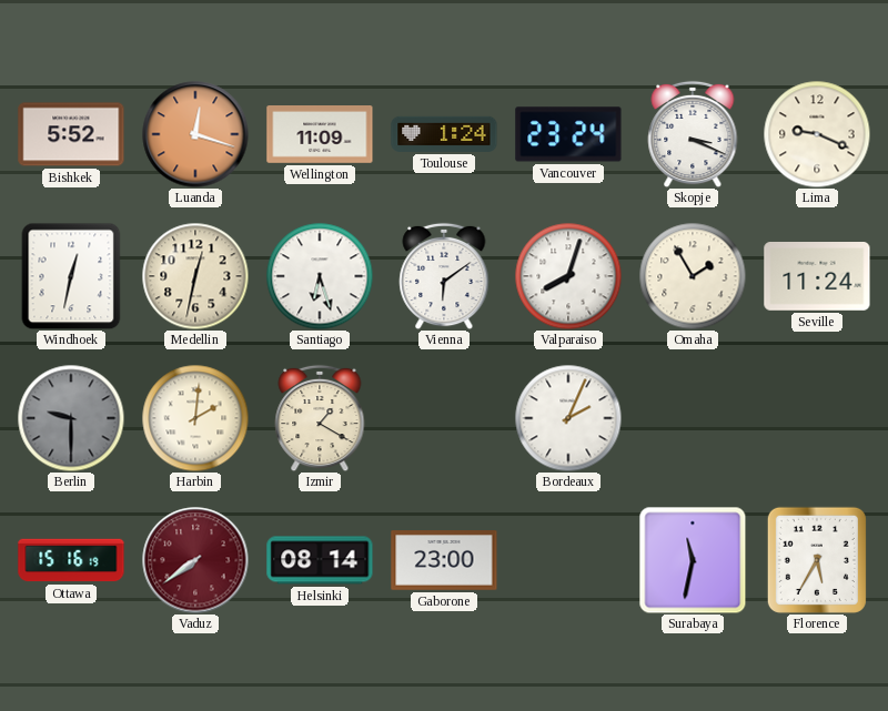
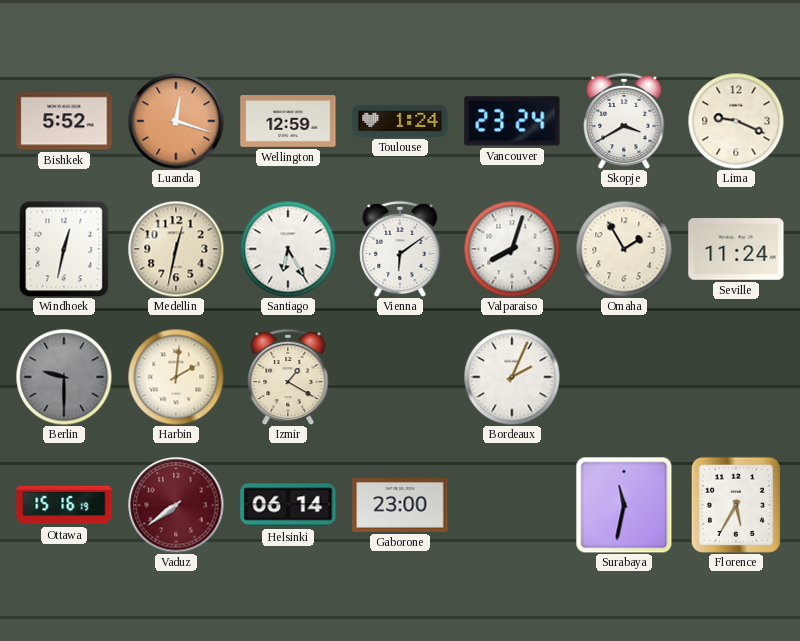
Wellington: 11:09 -> 12:59 (288, 122)
Skopje: 3:19 -> 3:40 (624, 121)
Santiago: 6:27 -> 6:25 (288, 249)
Helsinki: 08:14 -> 06:14 (288, 505)
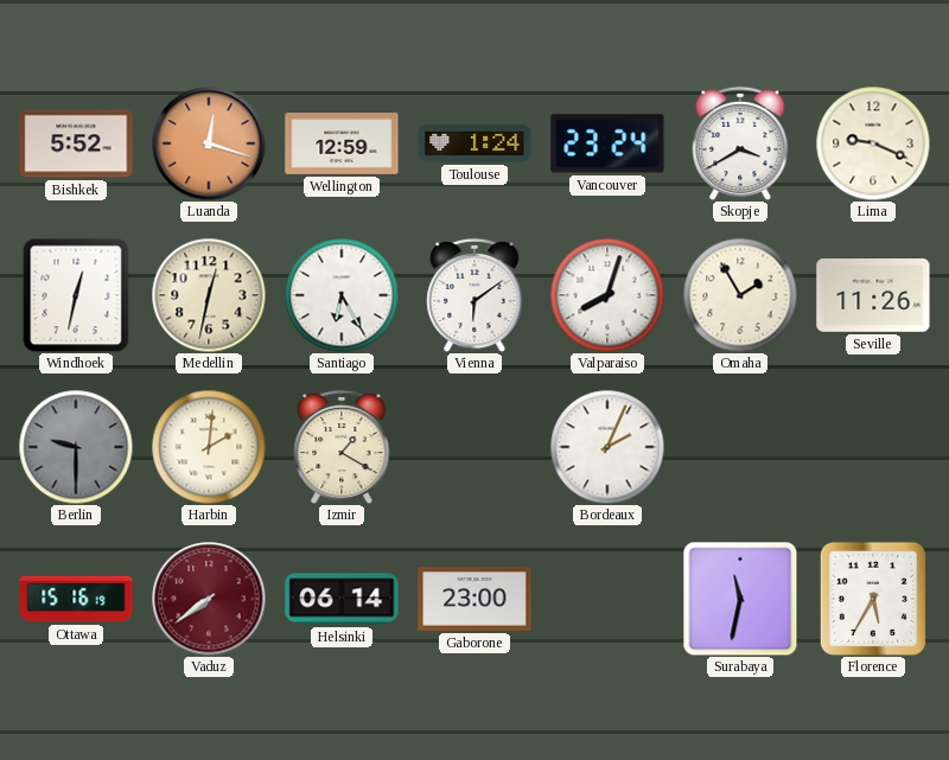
Seville: 11:24 -> 11:26 (873, 296)
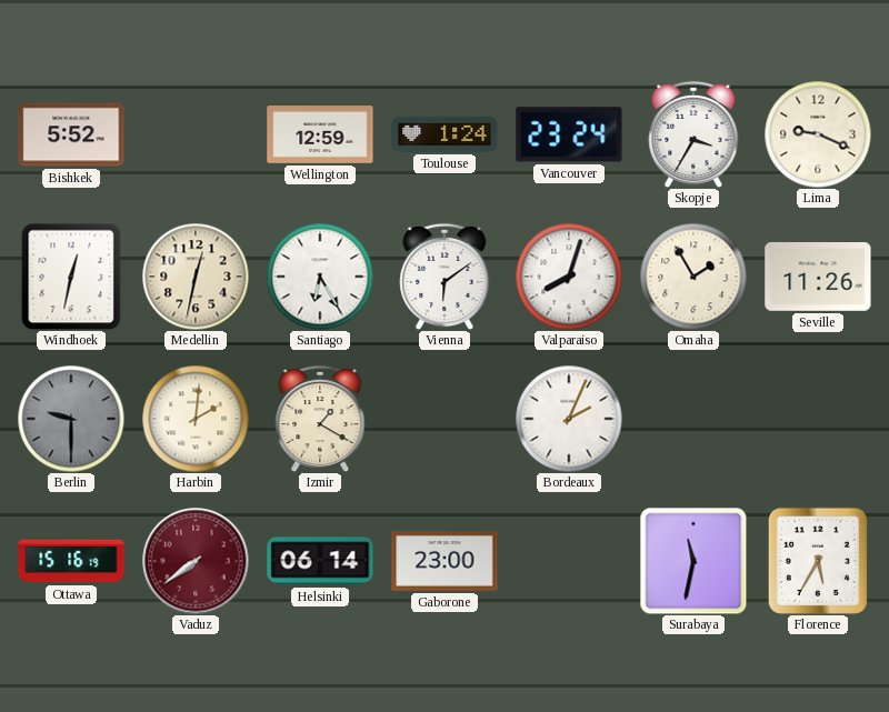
Luanda: 12:18 -> none (209, 143)
Skopje: 3:40 -> 3:35 (693, 134)
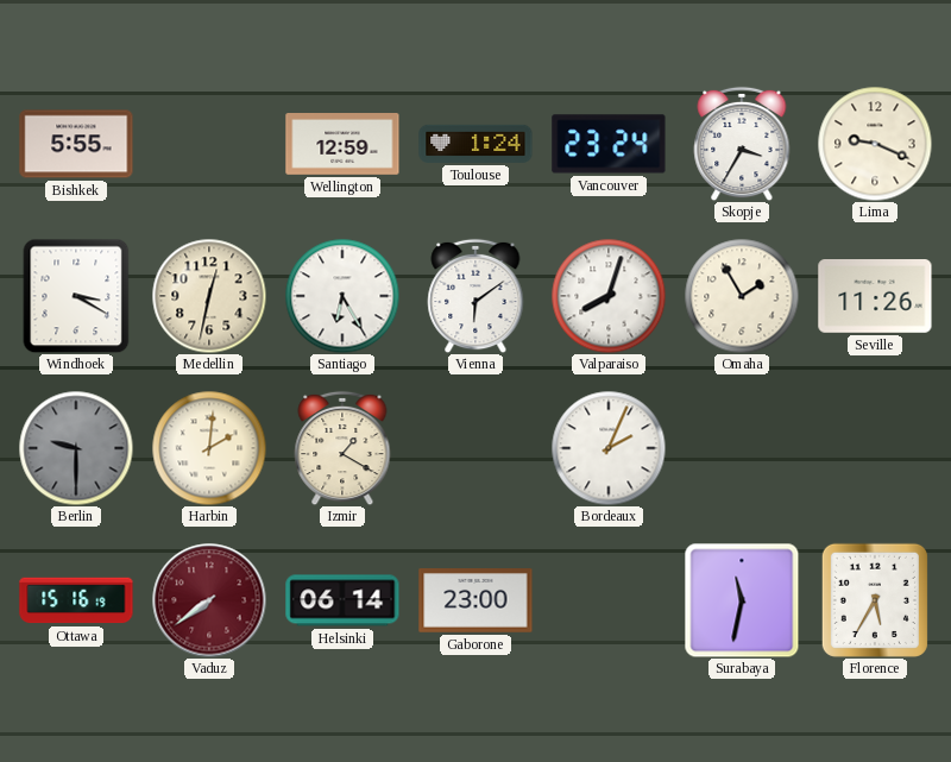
Bishkek: 5:52 -> 5:55 (76, 144)
Windhoek: 12:32 -> 3:20 (76, 296)
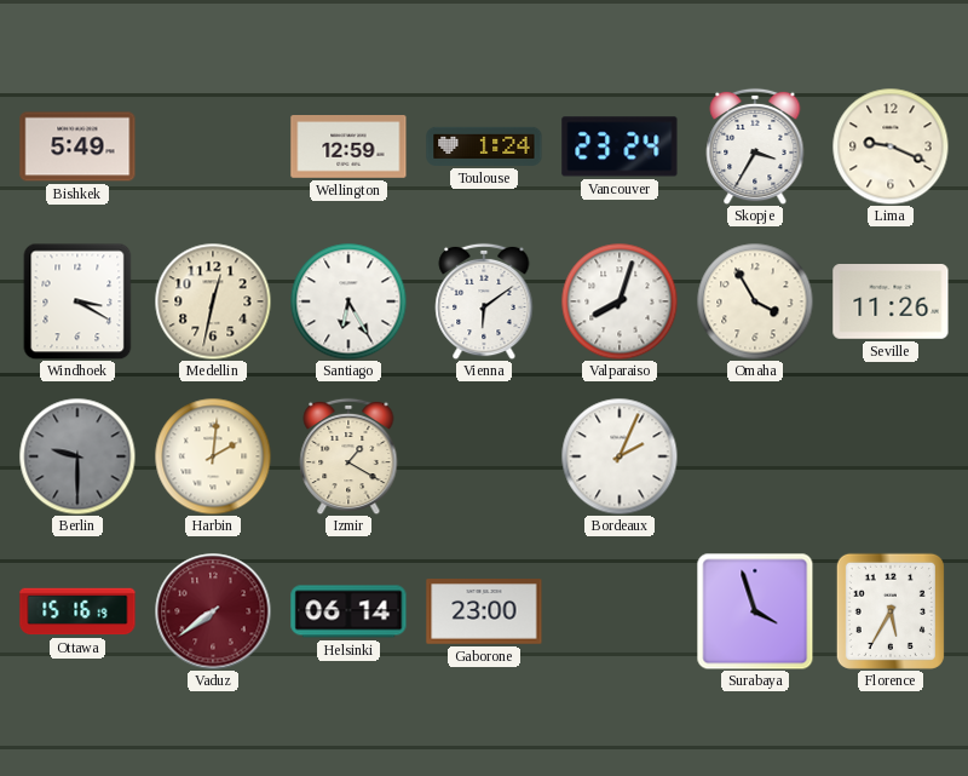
Bishkek: 5:55 -> 5:49 (77, 146)
Omaha: 1:55 -> 3:55 (755, 301)
Surabaya: 11:32 -> 3:57 (755, 611)
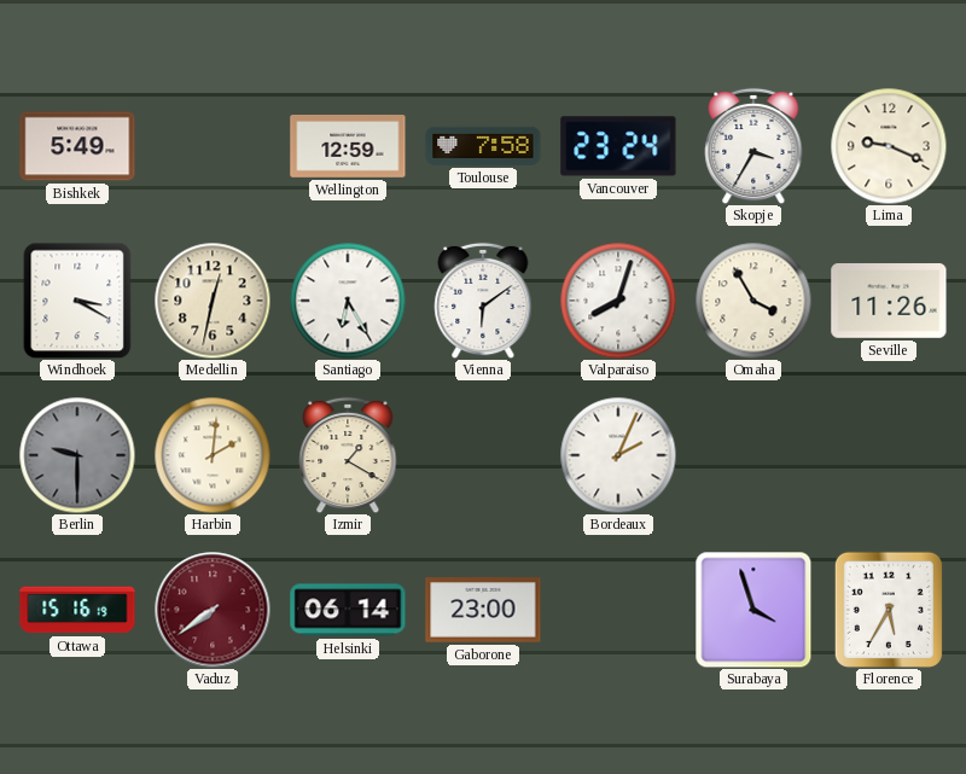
Toulouse: 1:24 -> 7:58 (483, 146)
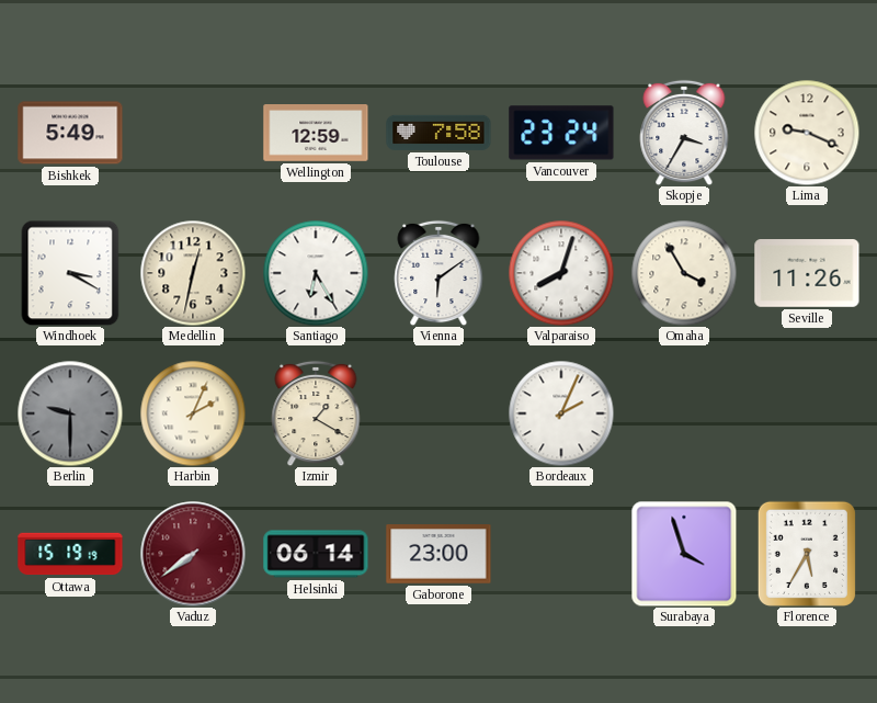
Harbin: 2:01 -> 2:04 (193, 413)
Ottawa: 15:16 -> 15:19 (70, 554)
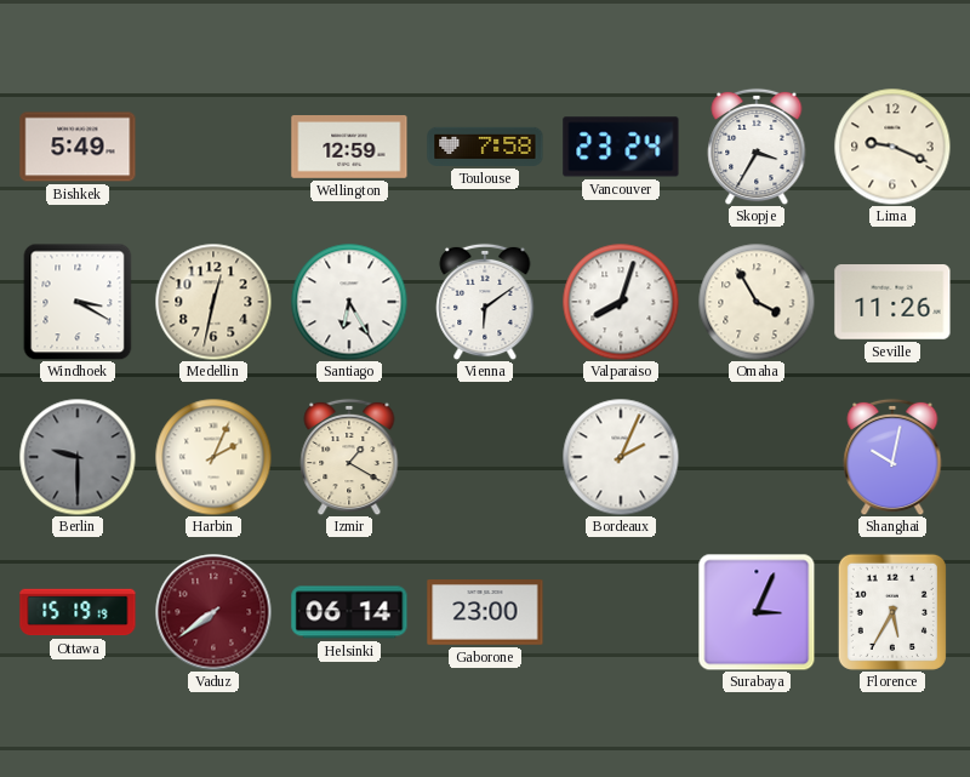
Shanghai: none -> 10:02 (892, 457)
Surabaya: 3:57 -> 3:04 (757, 612)
